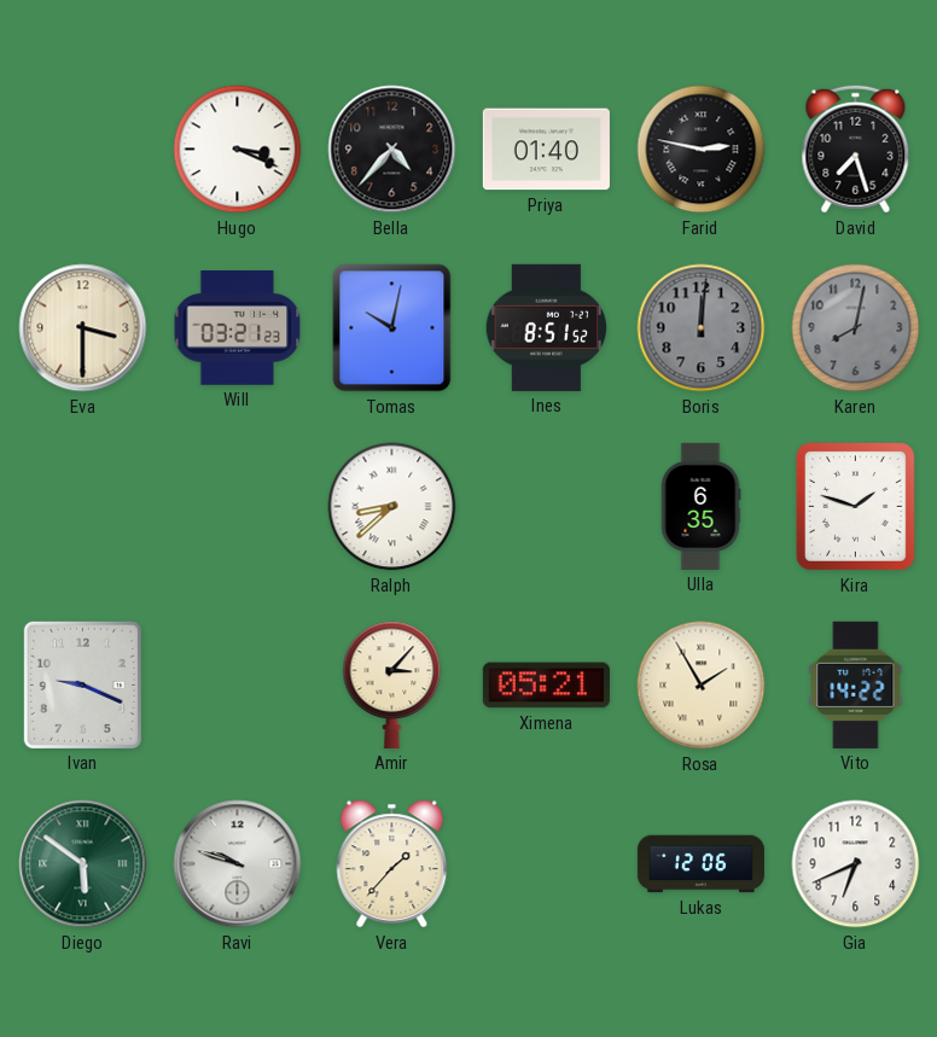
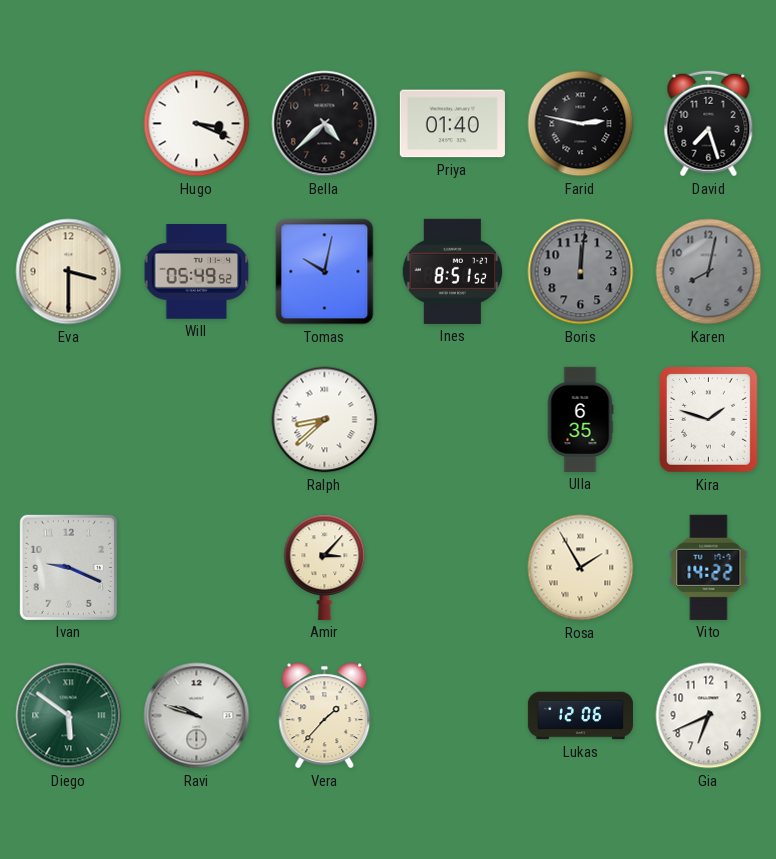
Bella: 4:37 -> 4:38 (325, 124)
Will: 03:21 -> 05:49 (197, 272)
Ximena: 05:21 -> none (546, 686)
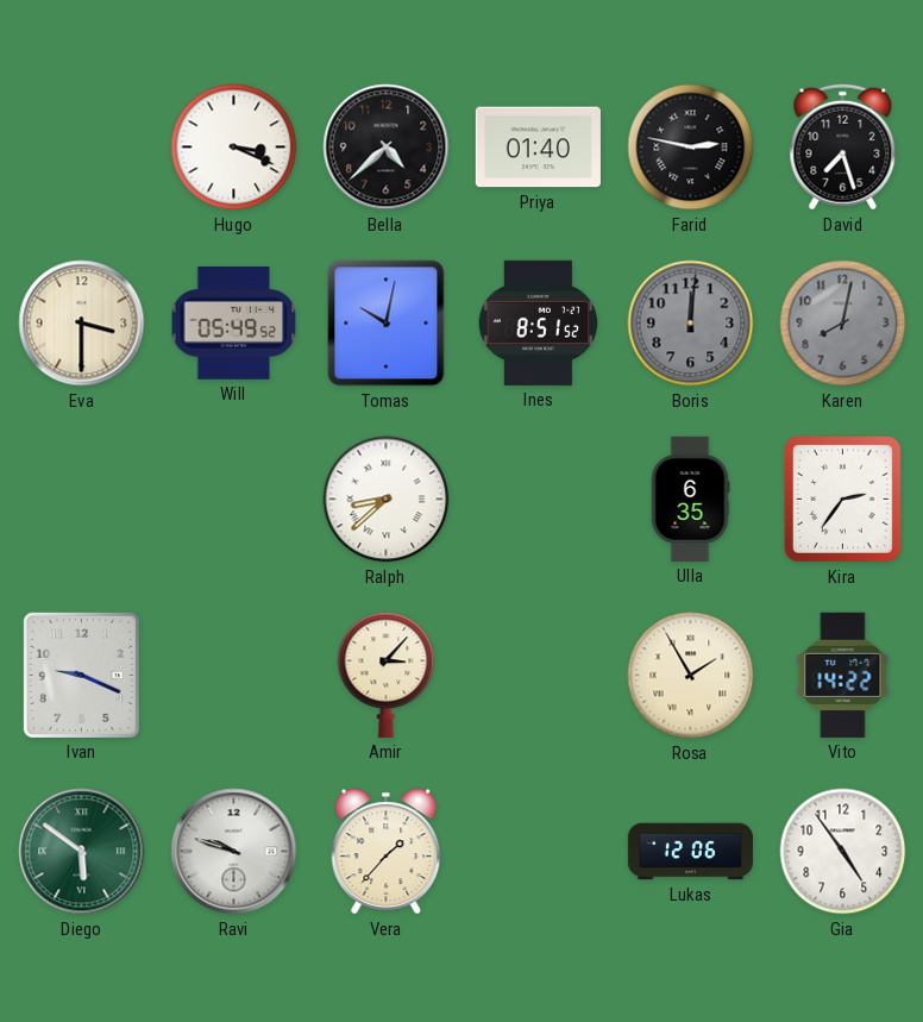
Kira: 1:48 -> 2:36 (842, 499)
Gia: 6:41 -> 4:54 (843, 852)
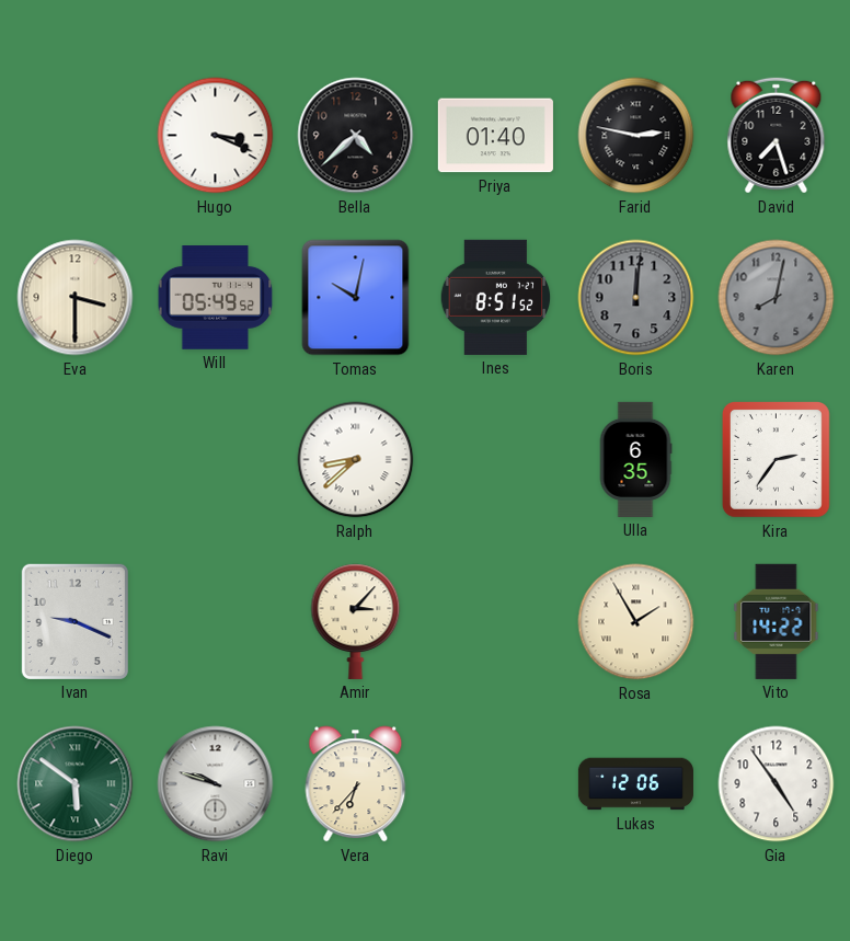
Vera: 1:37 -> 6:37 (356, 784)
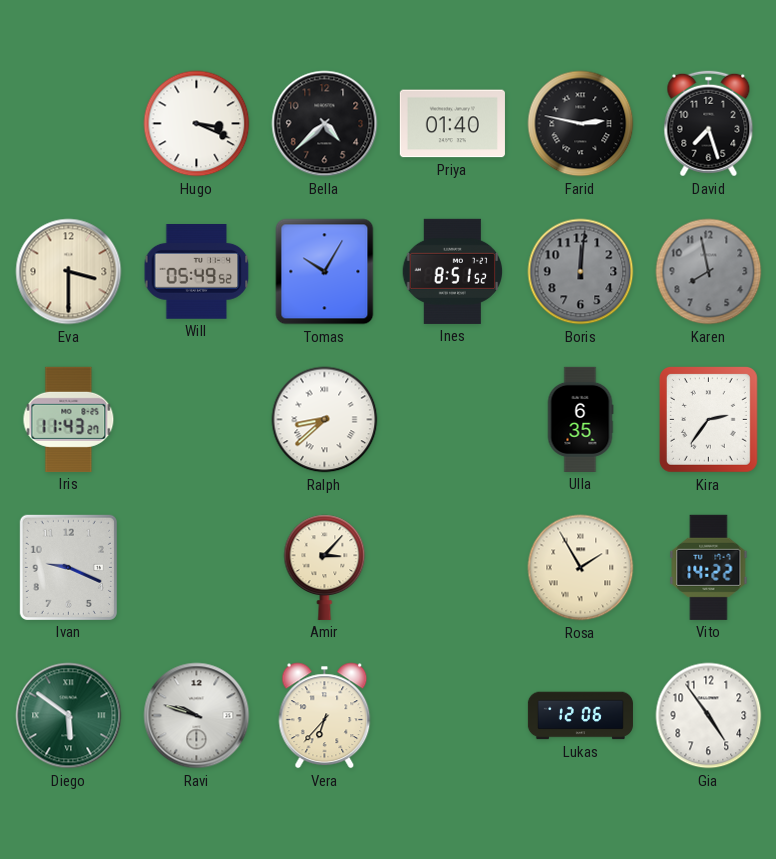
Tomas: 10:02 -> 10:05 (325, 272)
Karen: 8:02 -> 7:58 (709, 272)
Iris: none -> 11:43 (69, 419)
